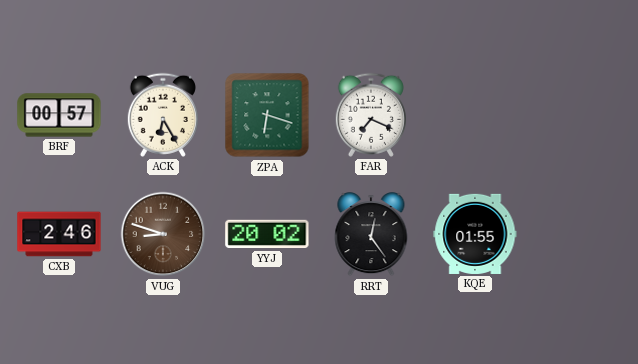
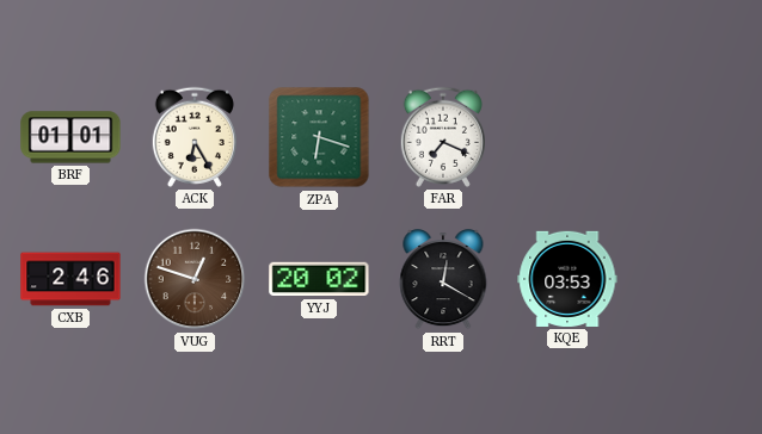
BRF: 00:57 -> 01:01 (70, 137)
VUG: 8:48 -> 12:48 (195, 279)
RRT: 12:24 -> 12:20 (443, 280)
KQE: 01:55 -> 03:53 (567, 279)
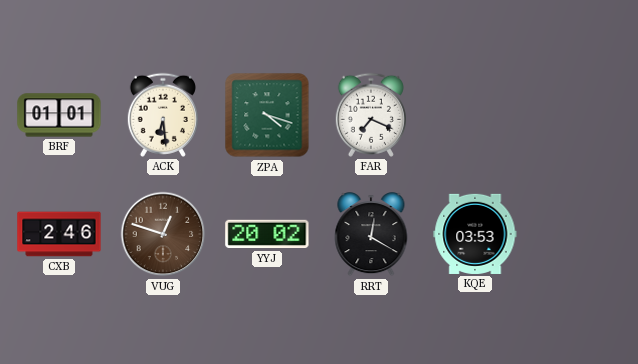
ACK: 6:25 -> 6:29 (163, 115)
ZPA: 6:18 -> 4:18 (267, 115)
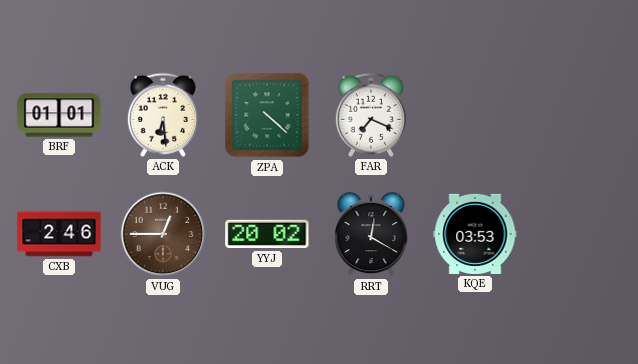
ZPA: 4:18 -> 4:22 (267, 115)
VUG: 12:48 -> 12:45 (163, 234)
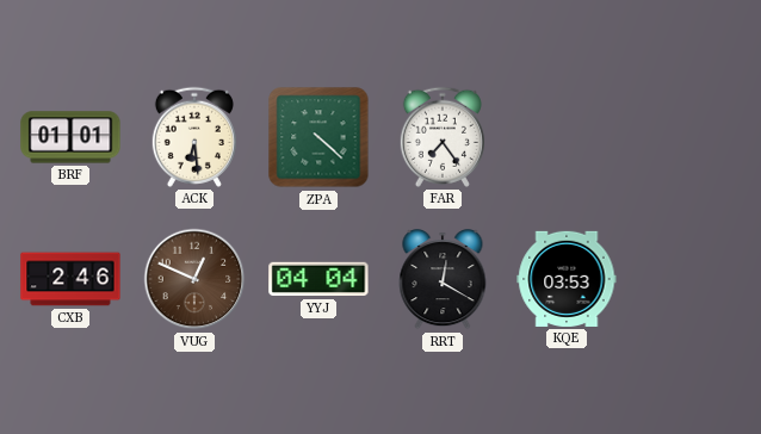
FAR: 7:19 -> 7:24 (443, 137)
VUG: 12:45 -> 12:49 (194, 279)
YYJ: 20:02 -> 04:04 (318, 279)
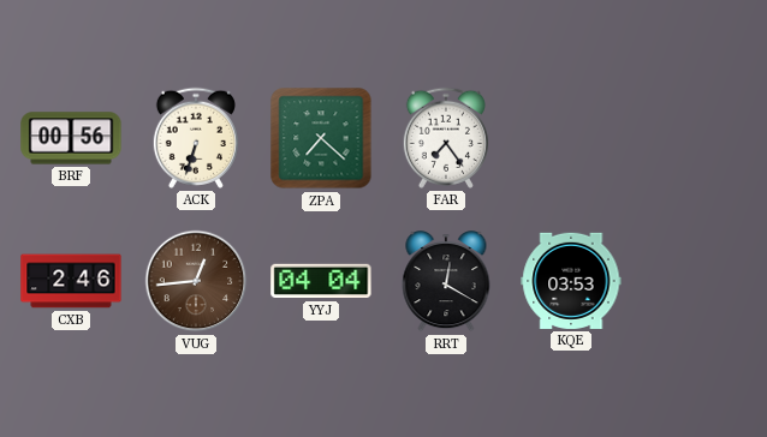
BRF: 01:01 -> 00:56 (71, 138)
ACK: 6:29 -> 6:33 (196, 138)
ZPA: 4:22 -> 7:22 (321, 138)
VUG: 12:49 -> 12:44 (196, 281)
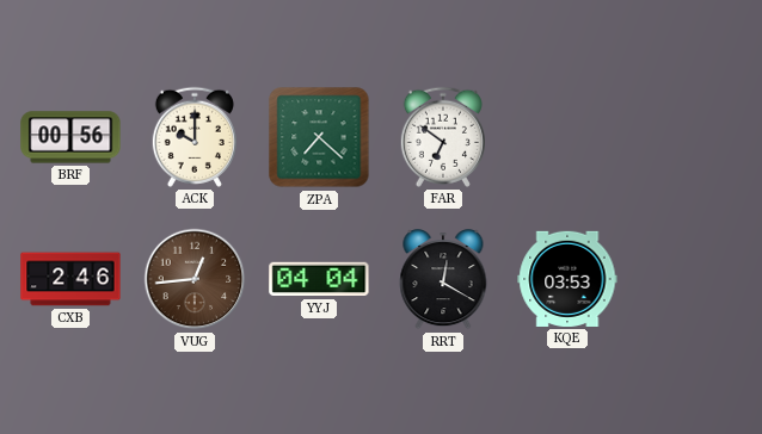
ACK: 6:33 -> 10:00 (195, 137)
FAR: 7:24 -> 6:51 (443, 137)
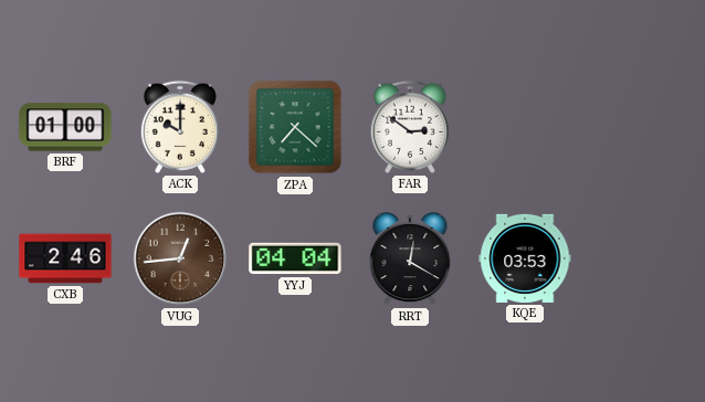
BRF: 00:56 -> 01:00 (65, 127)
FAR: 6:51 -> 2:51 (410, 127)
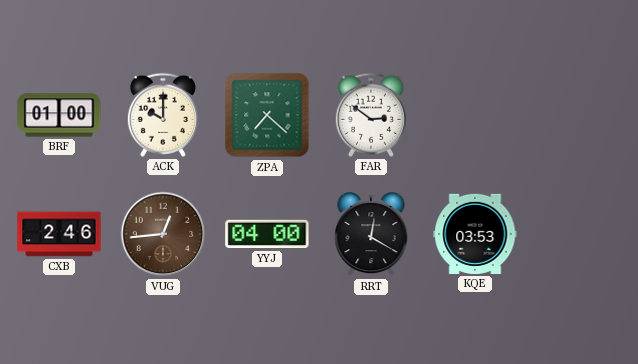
YYJ: 04:04 -> 04:00 (267, 234)
